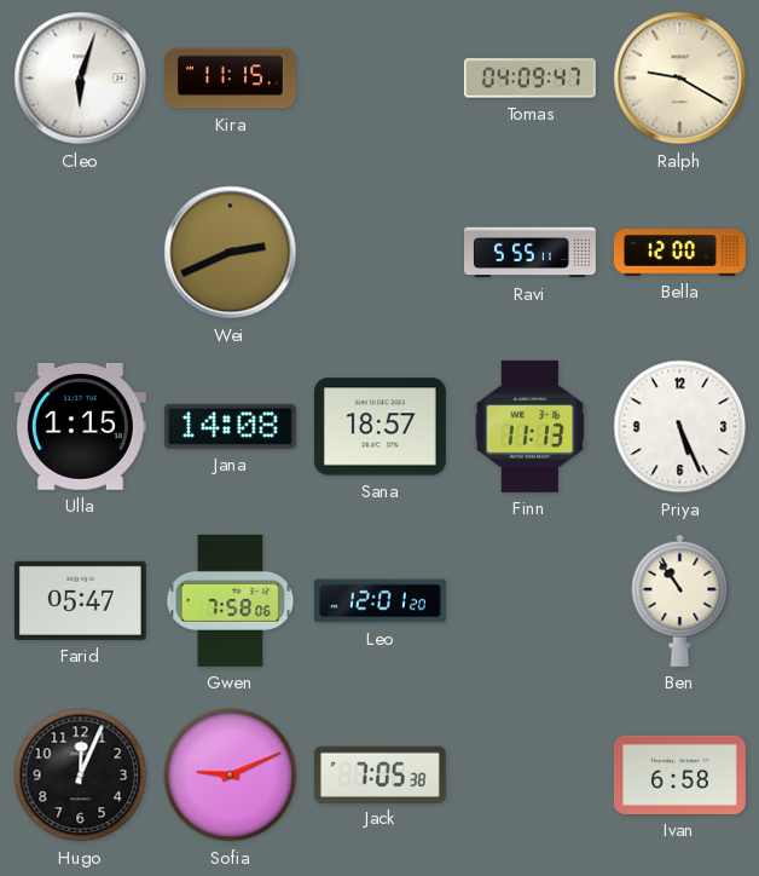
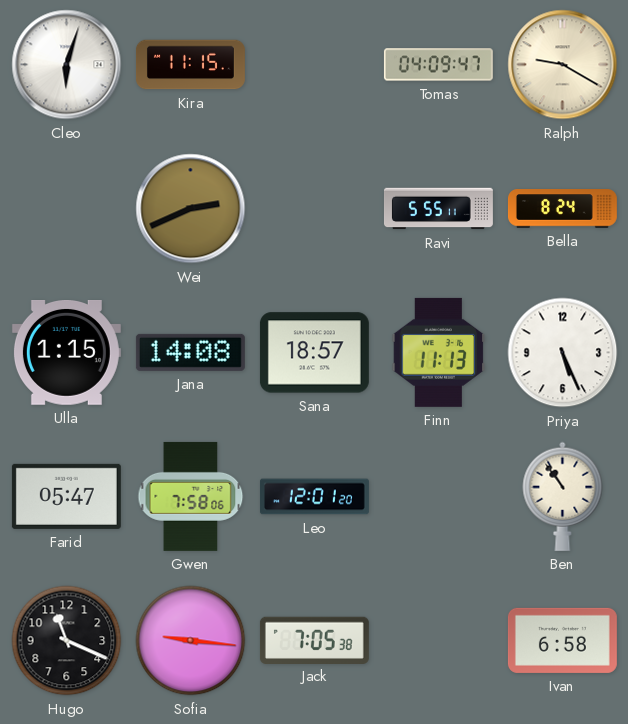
Bella: 12:00 -> 8:24 (562, 209)
Hugo: 12:04 -> 11:19 (67, 641)
Sofia: 9:11 -> 9:16 (191, 641)
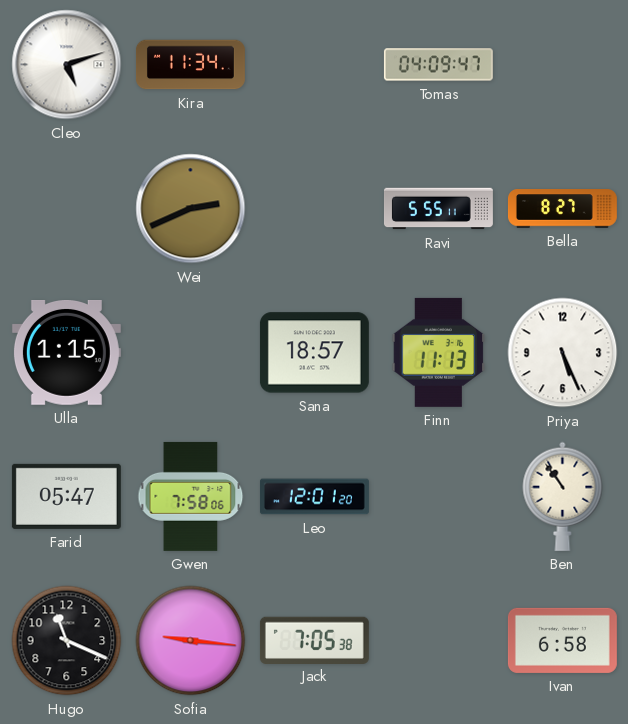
Cleo: 6:03 -> 5:12 (67, 65)
Kira: 11:15 -> 11:34 (190, 65)
Ralph: 9:20 -> none (563, 65)
Bella: 8:24 -> 8:27 (562, 209)
Jana: 14:08 -> none (190, 352)
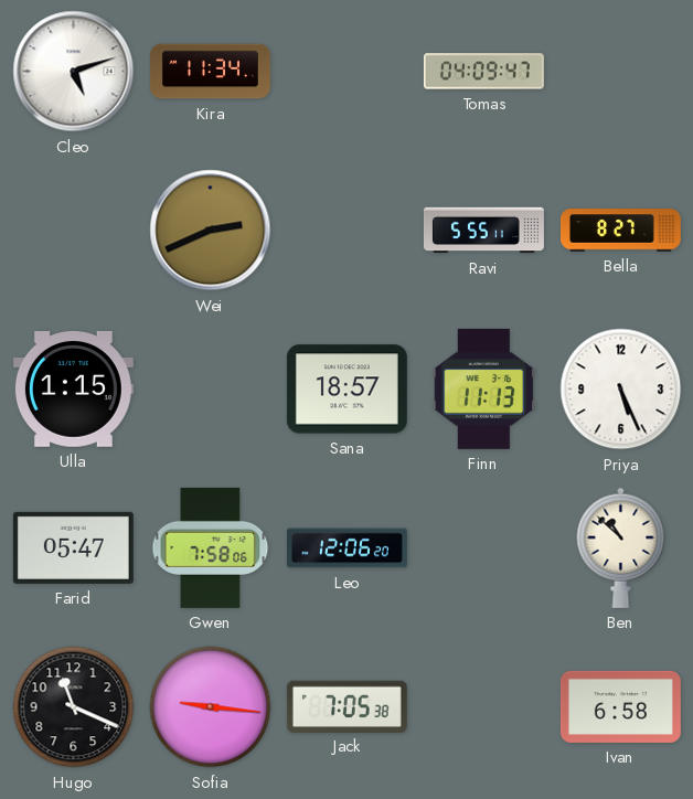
Leo: 12:01 -> 12:06 (346, 548)
Ben: 10:54 -> 10:52 (621, 547)
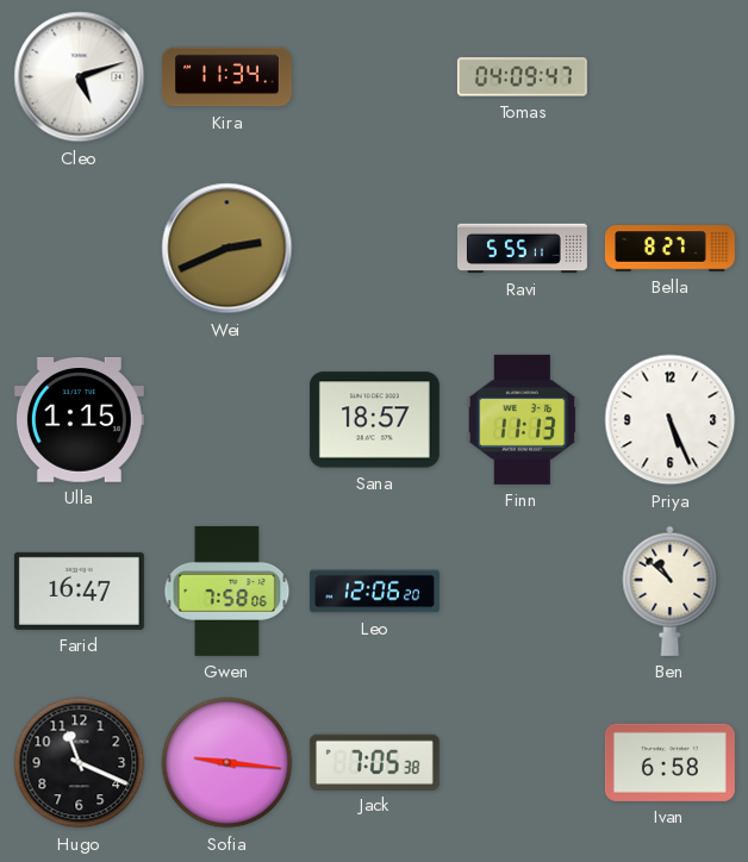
Farid: 05:47 -> 16:47 (79, 591)
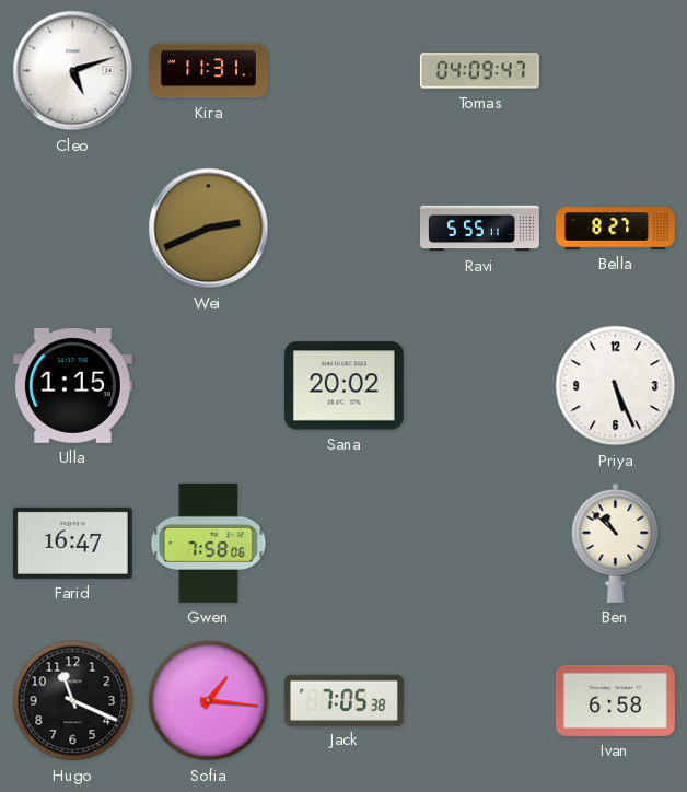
Kira: 11:34 -> 11:31 (208, 71)
Sana: 18:57 -> 20:02 (343, 386)
Finn: 11:13 -> none (523, 419)
Leo: 12:06 -> none (374, 592)
Sofia: 9:16 -> 1:16 (209, 701)
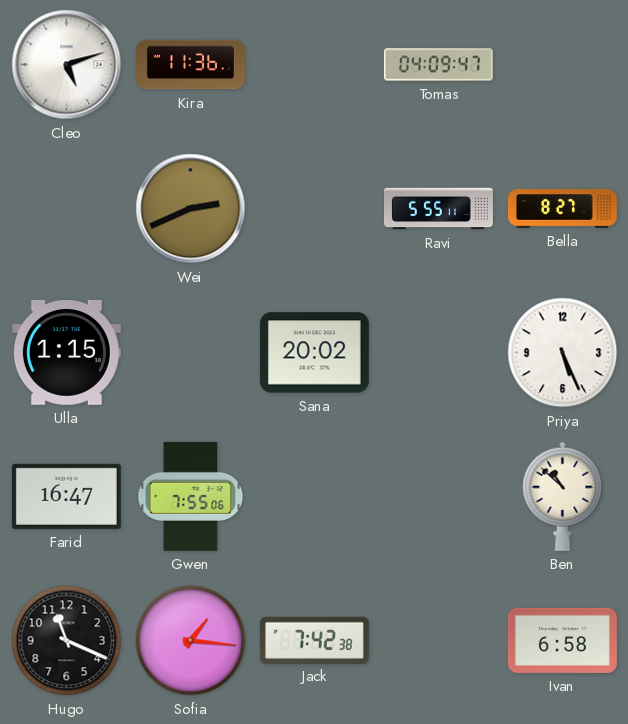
Kira: 11:31 -> 11:36 (190, 65)
Gwen: 7:58 -> 7:55 (191, 496)
Jack: 7:05 -> 7:42 (314, 640)
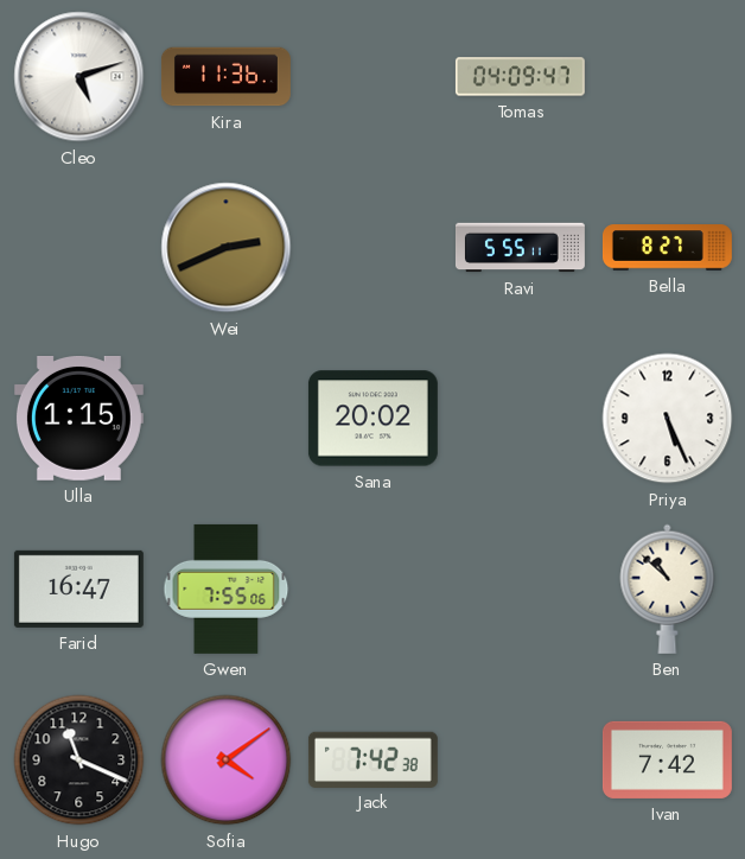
Sofia: 1:16 -> 4:09 (227, 761)
Ivan: 6:58 -> 7:42 (667, 759)
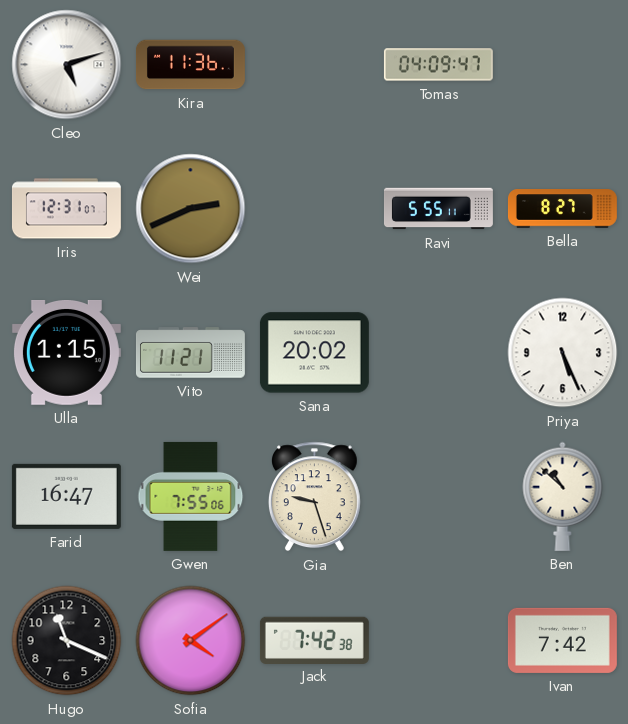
Iris: none -> 12:31 (66, 209)
Vito: none -> 11:21 (190, 353)
Gia: none -> 9:27 (314, 497)
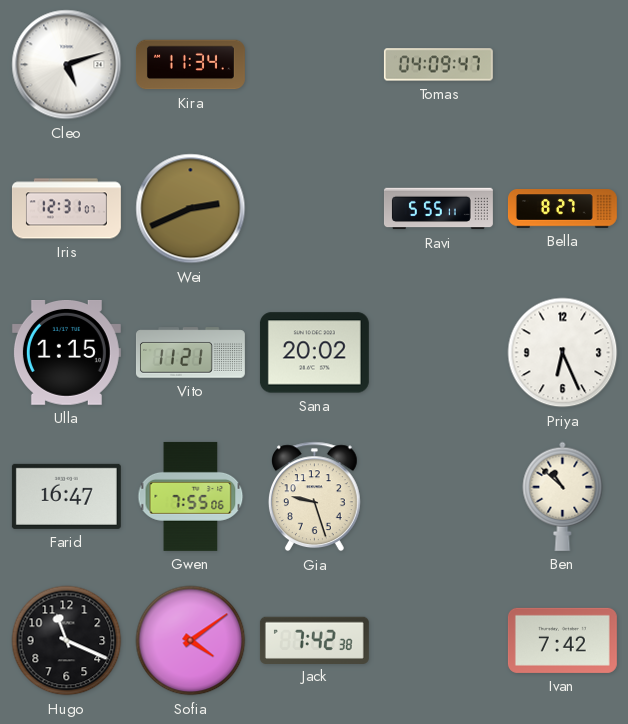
Kira: 11:36 -> 11:34 (190, 65)
Priya: 5:26 -> 6:26 (563, 353)
